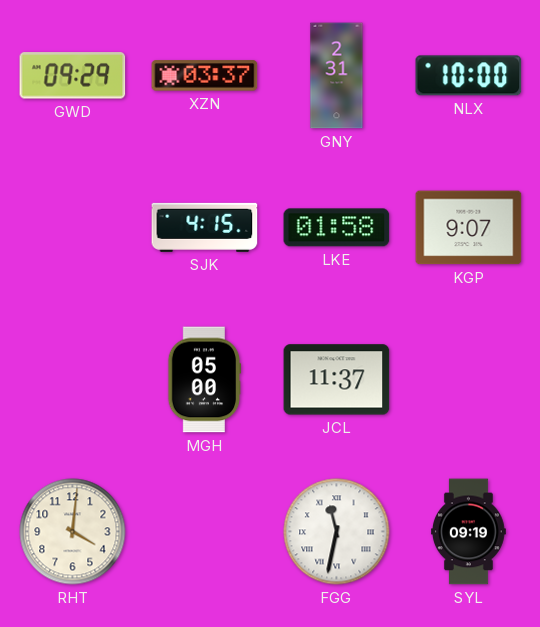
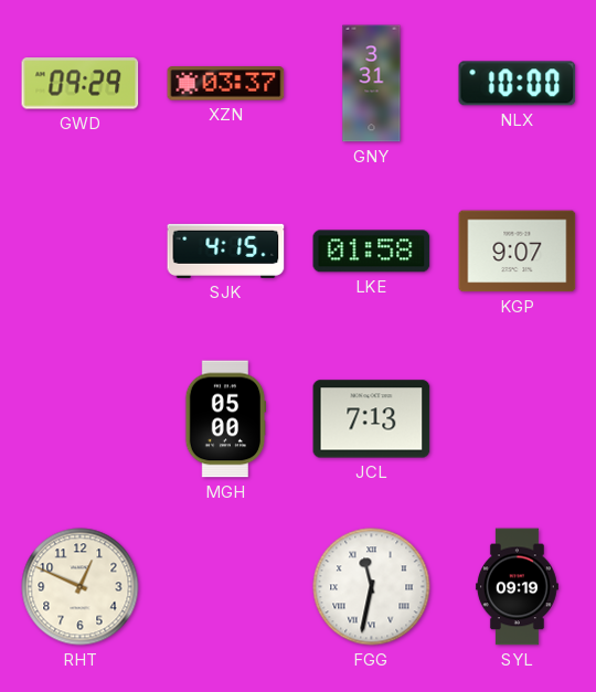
GNY: 2:31 -> 3:31 (372, 84)
JCL: 11:37 -> 7:13 (372, 419)
RHT: 4:01 -> 12:49 (81, 587)
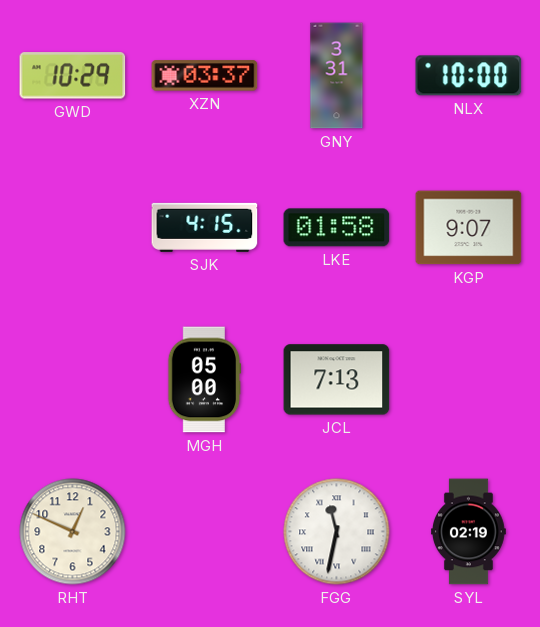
GWD: 09:29 -> 10:29 (73, 76)
SYL: 09:19 -> 02:19 (468, 532)
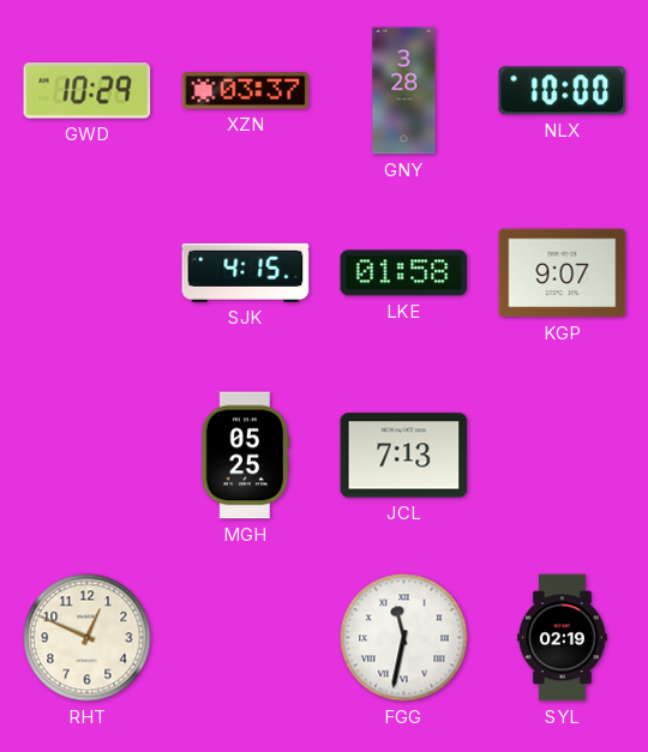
GNY: 3:31 -> 3:28 (404, 91)
MGH: 05:00 -> 05:25 (246, 456)
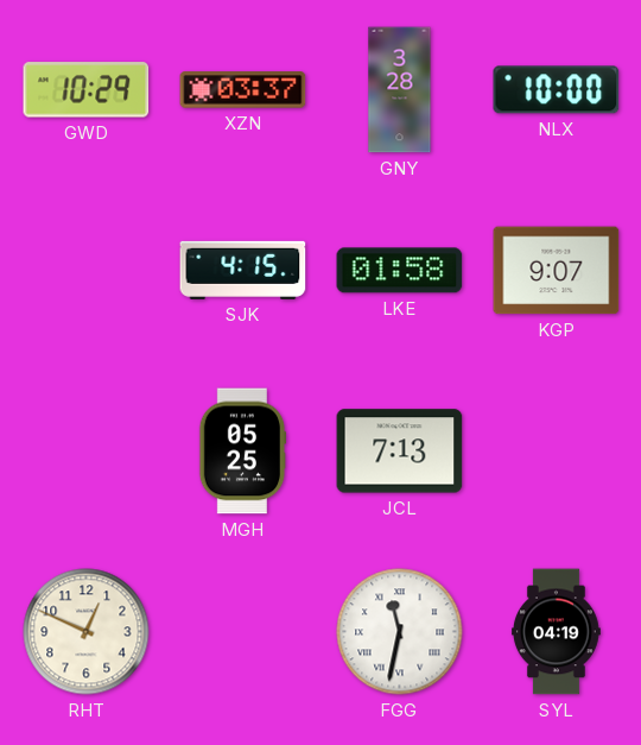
SYL: 02:19 -> 04:19 (556, 632)
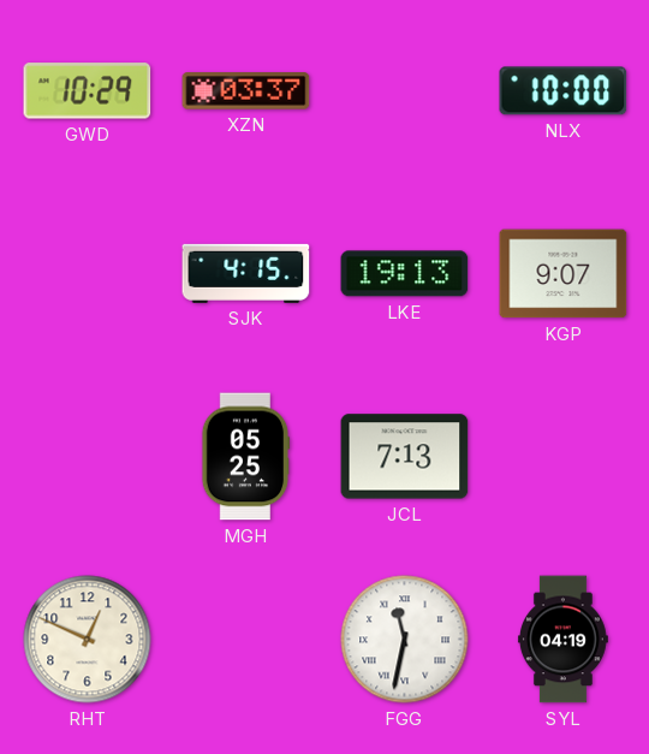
GNY: 3:28 -> none (400, 90)
LKE: 01:58 -> 19:13 (405, 274)
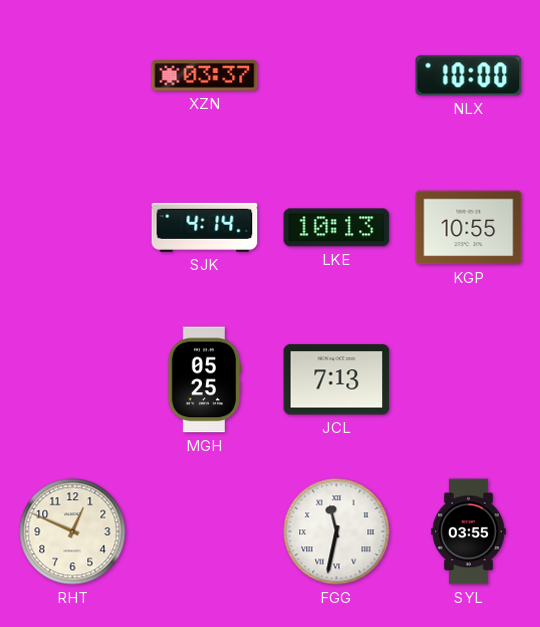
GWD: 10:29 -> none (88, 91)
SJK: 4:15 -> 4:14 (205, 227)
LKE: 19:13 -> 10:13 (337, 228)
KGP: 9:07 -> 10:55 (469, 228)
SYL: 04:19 -> 03:55 (468, 532)
